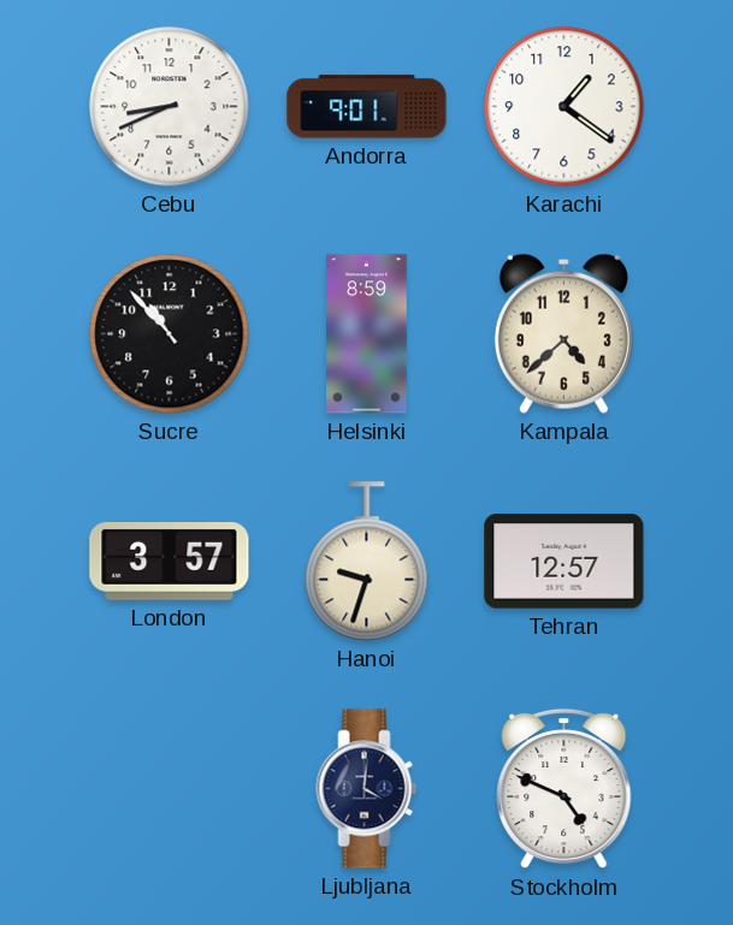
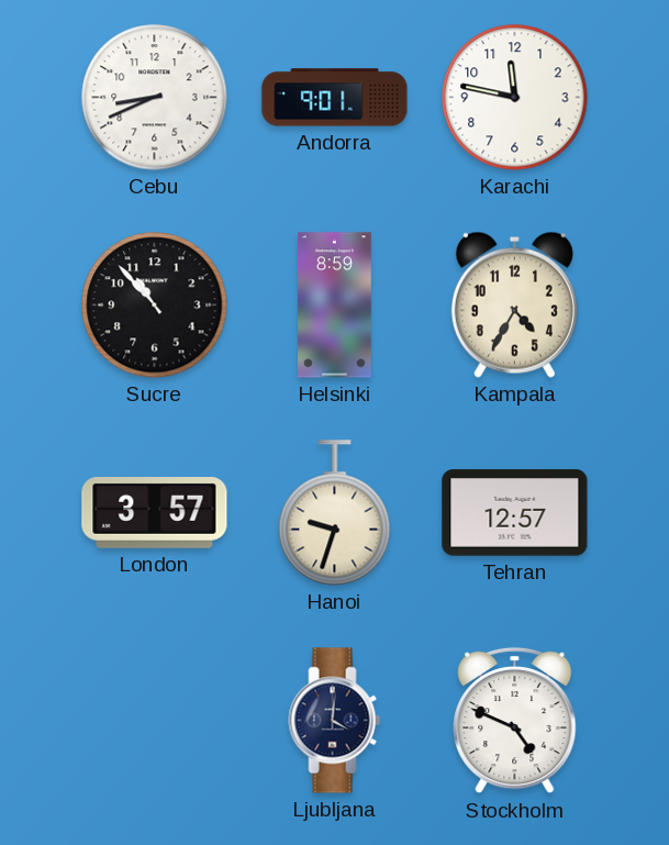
Karachi: 1:21 -> 11:47 (515, 98)
Kampala: 4:38 -> 4:35 (514, 304)
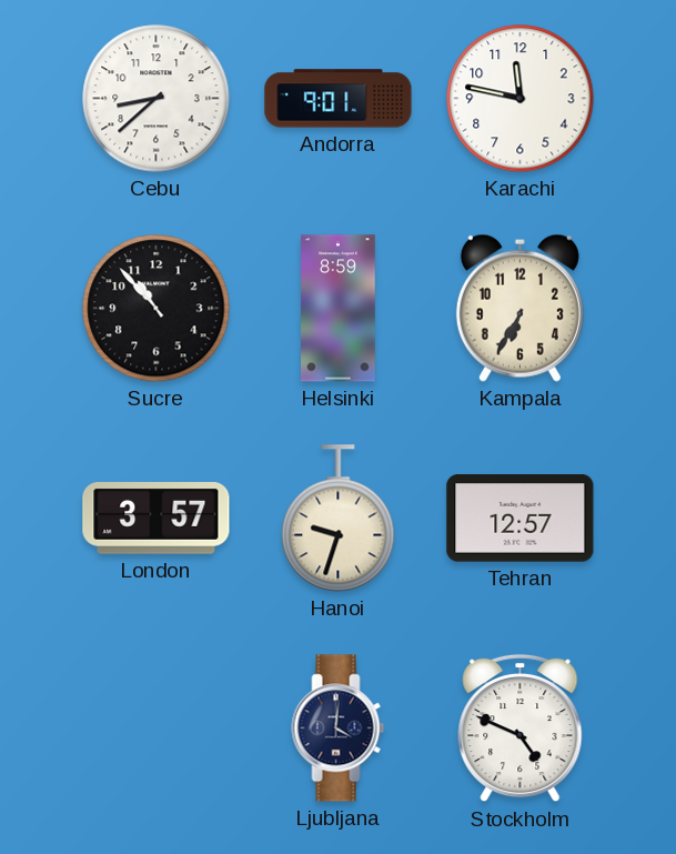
Cebu: 8:41 -> 8:38 (157, 99)
Kampala: 4:35 -> 6:35 (519, 308)
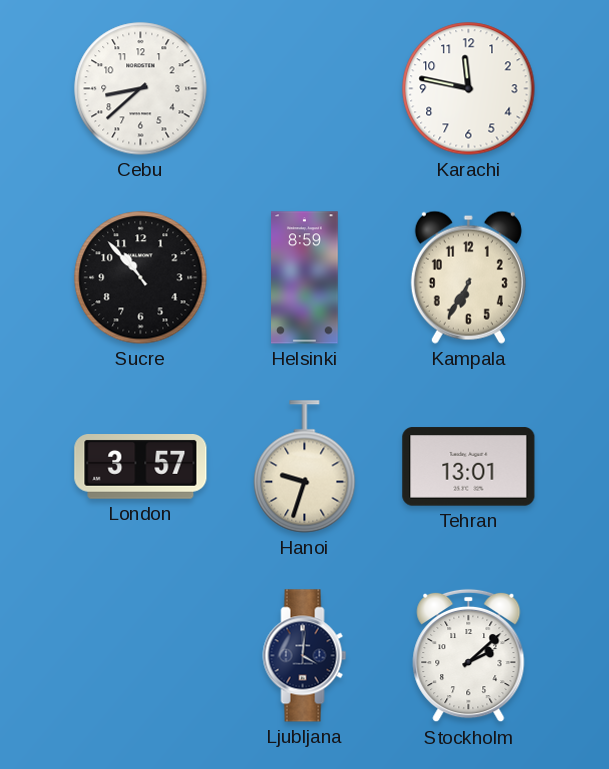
Andorra: 9:01 -> none (339, 99)
Tehran: 12:57 -> 13:01 (469, 467)
Stockholm: 4:49 -> 2:08 (469, 656)
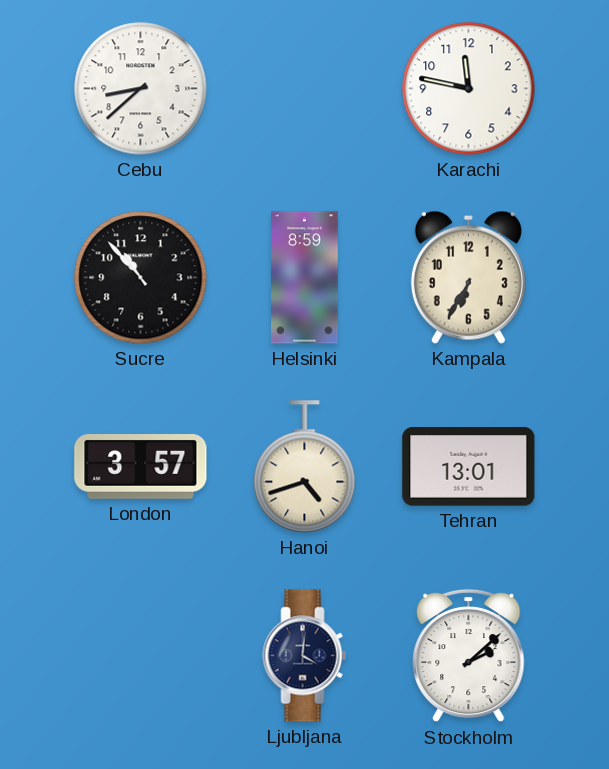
Hanoi: 9:33 -> 4:42 (305, 467)
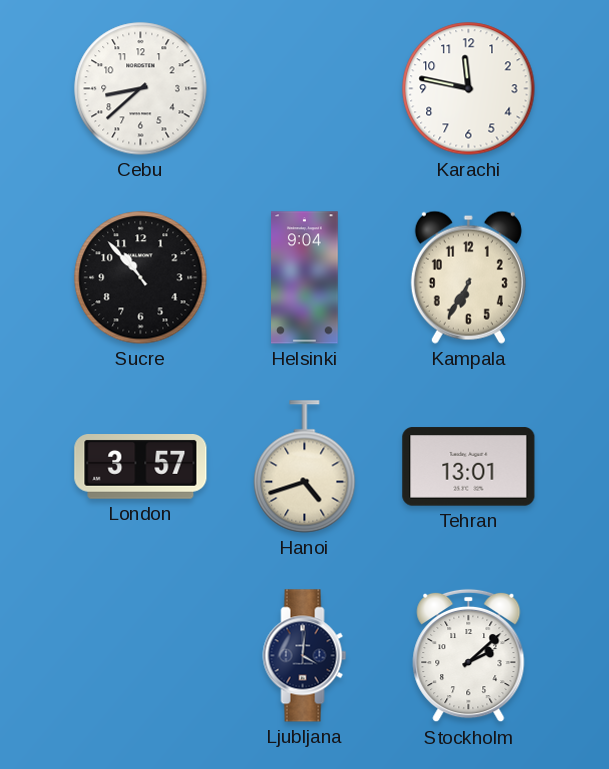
Helsinki: 8:59 -> 9:04 (305, 278)
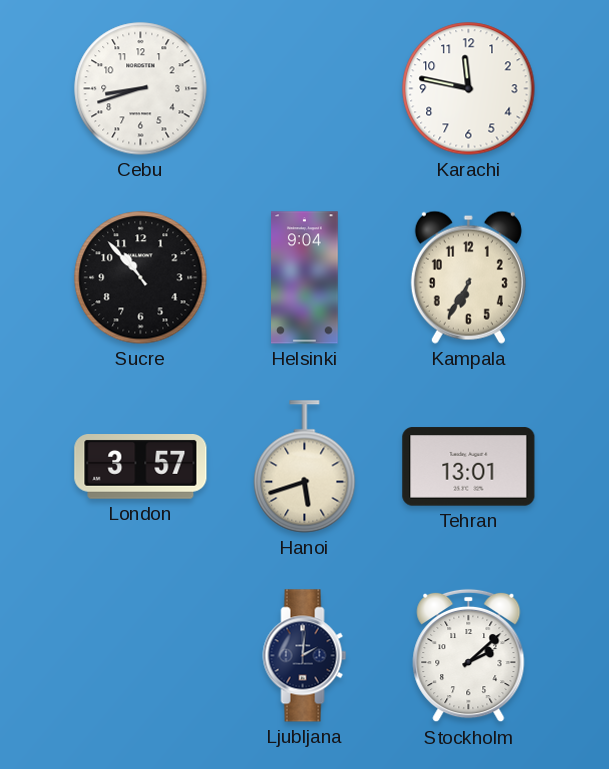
Cebu: 8:38 -> 8:42 (141, 89)
Hanoi: 4:42 -> 5:42 (305, 467)
Ljubljana: 4:01 -> 2:01 (305, 656)
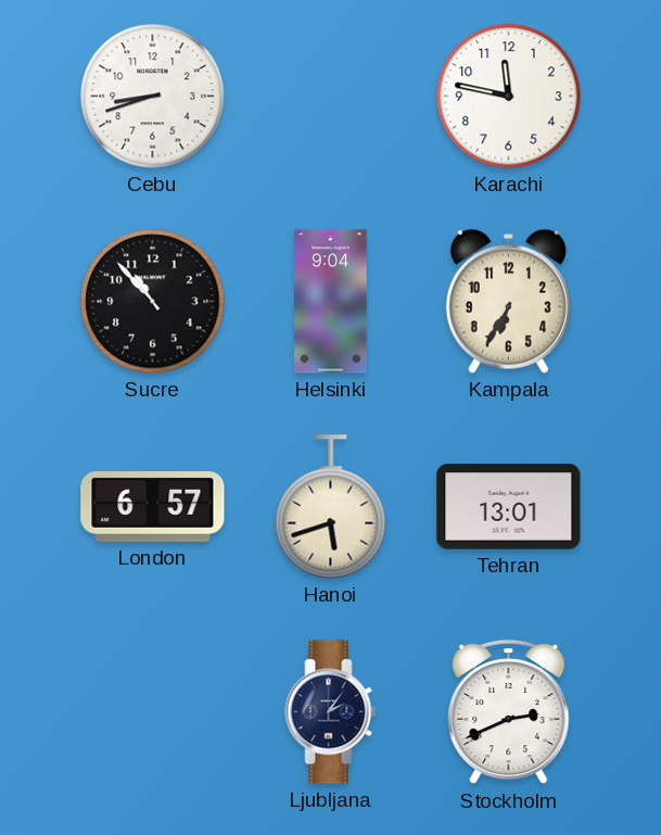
London: 3:57 -> 6:57 (153, 507)
Ljubljana: 2:01 -> 2:06 (331, 712)
Stockholm: 2:08 -> 2:41 (509, 712)
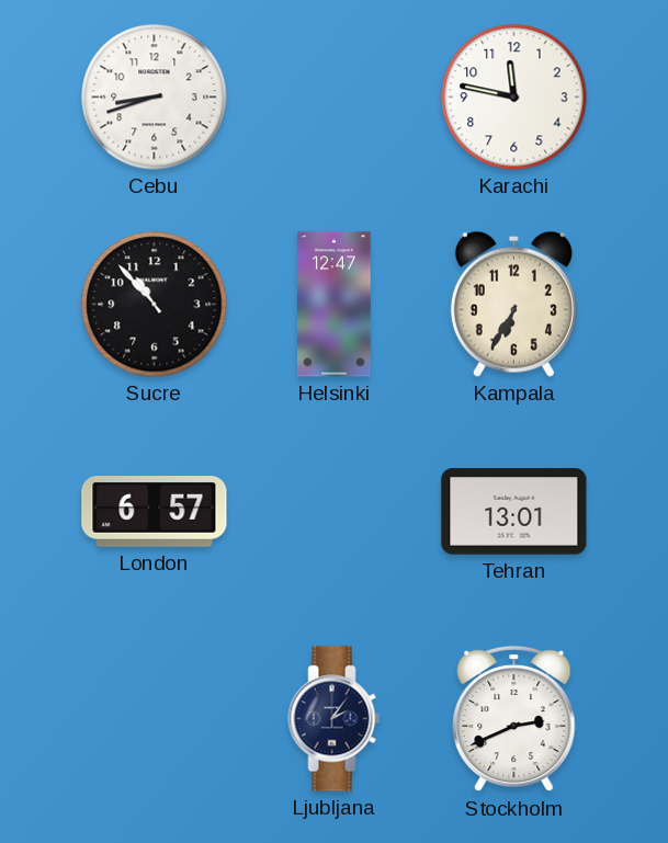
Helsinki: 9:04 -> 12:47 (335, 305)
Hanoi: 5:42 -> none (331, 507)
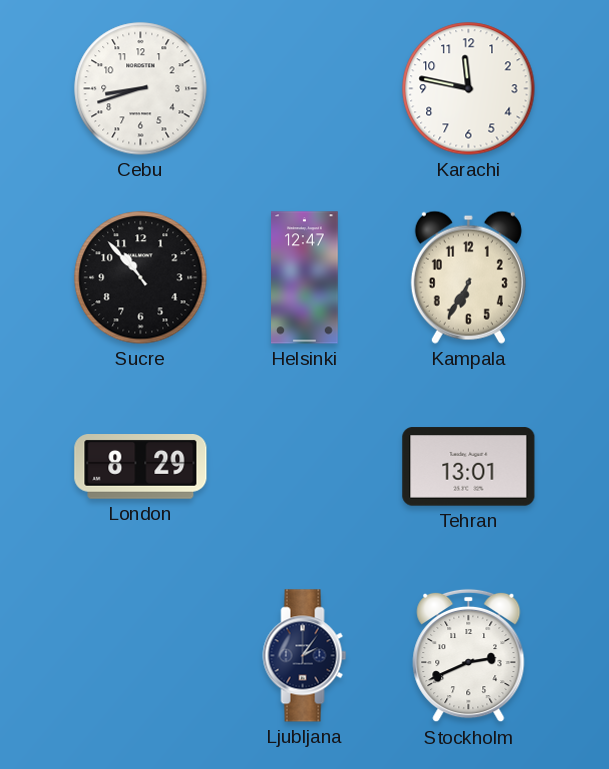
London: 6:57 -> 8:29 (141, 467)
